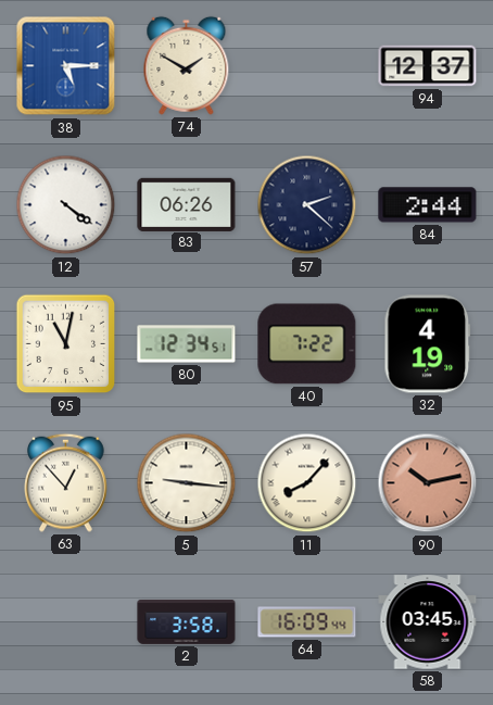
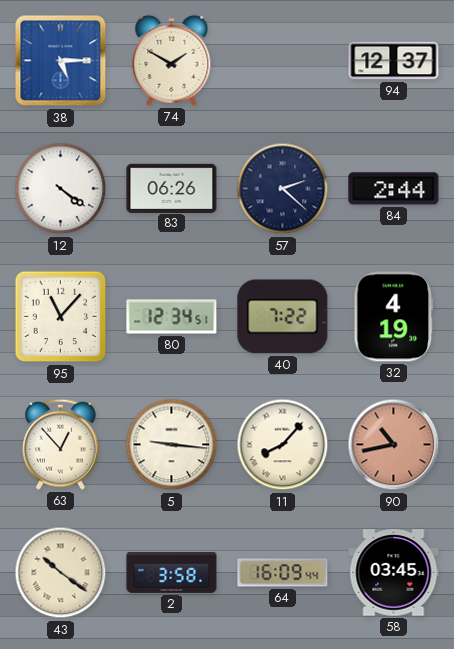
95: 11:02 -> 11:07 (61, 317)
90: 10:13 -> 10:43 (394, 445)
43: none -> 10:21 (61, 573)
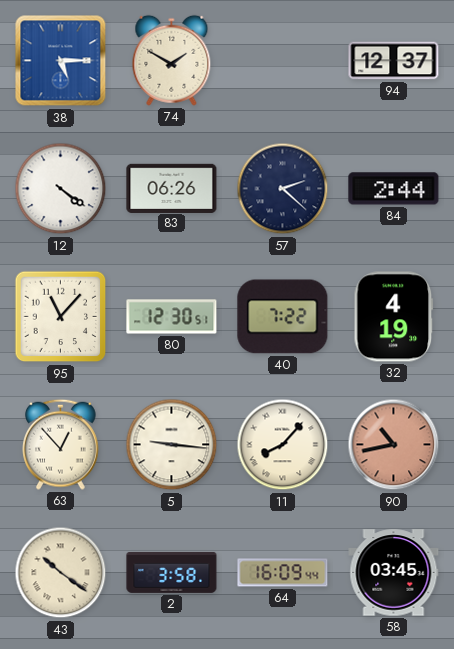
80: 12:34 -> 12:30 (172, 317)
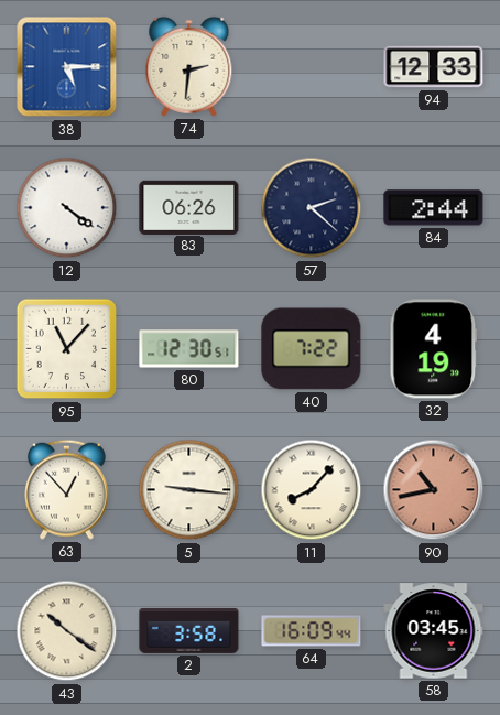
74: 1:50 -> 2:31 (189, 66)
94: 12:37 -> 12:33 (434, 67)
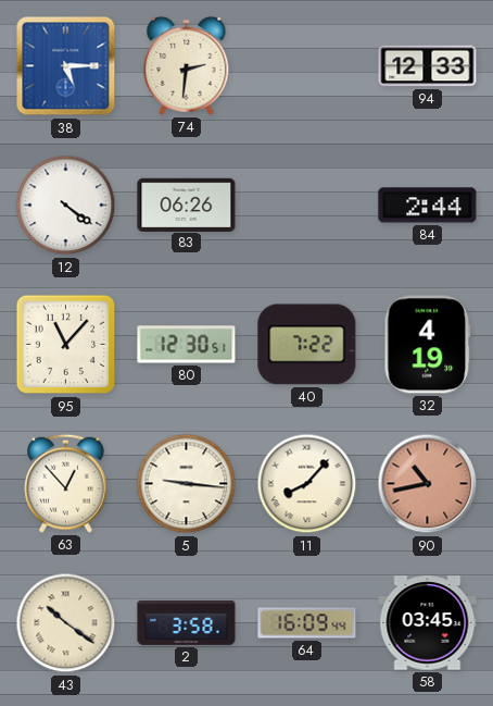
57: 2:22 -> none (312, 208)
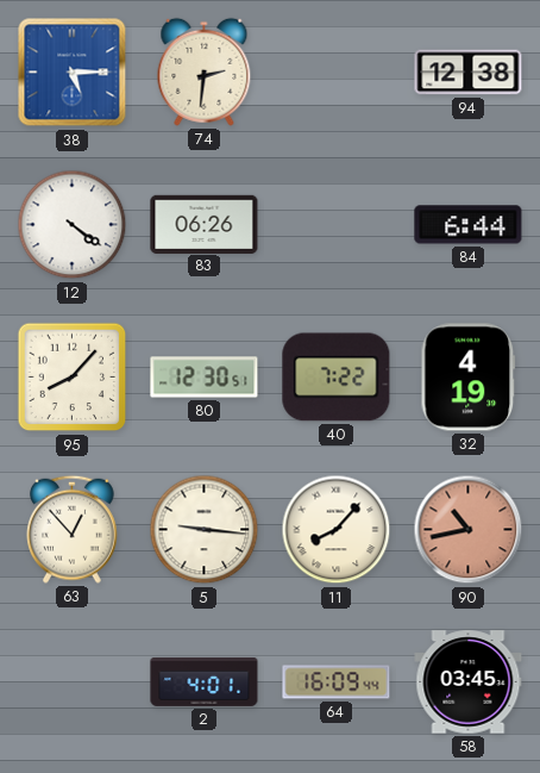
94: 12:33 -> 12:38 (469, 73)
84: 2:44 -> 6:44 (469, 225)
95: 11:07 -> 8:07 (73, 378)
43: 10:21 -> none (66, 623)
2: 3:58 -> 4:01 (205, 681)
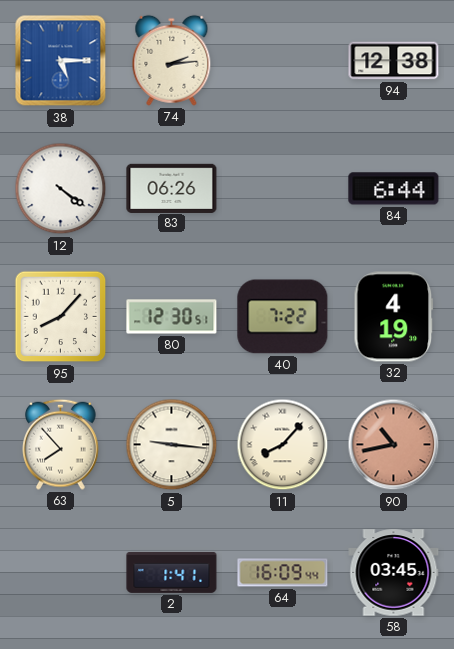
74: 2:31 -> 2:14 (172, 60)
63: 12:53 -> 7:53 (61, 444)
2: 4:01 -> 1:41 (172, 572)
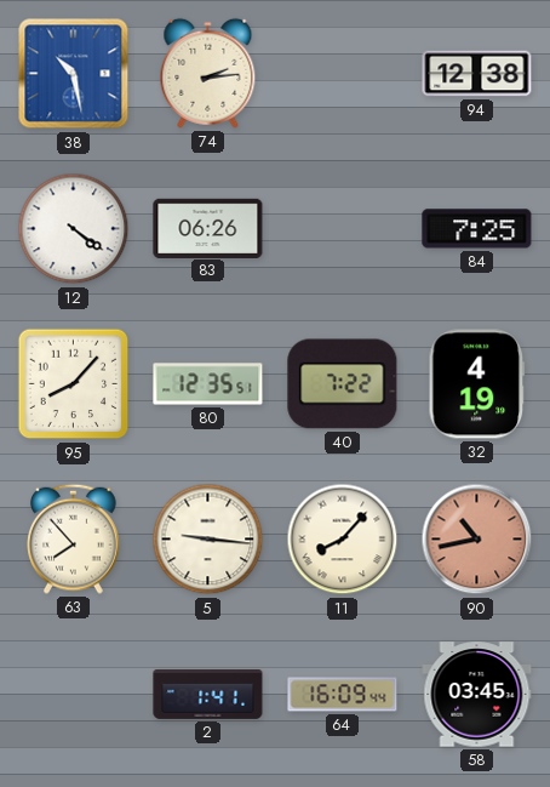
38: 5:15 -> 10:28 (74, 74)
84: 6:44 -> 7:25 (477, 229)
80: 12:30 -> 12:35 (208, 384)
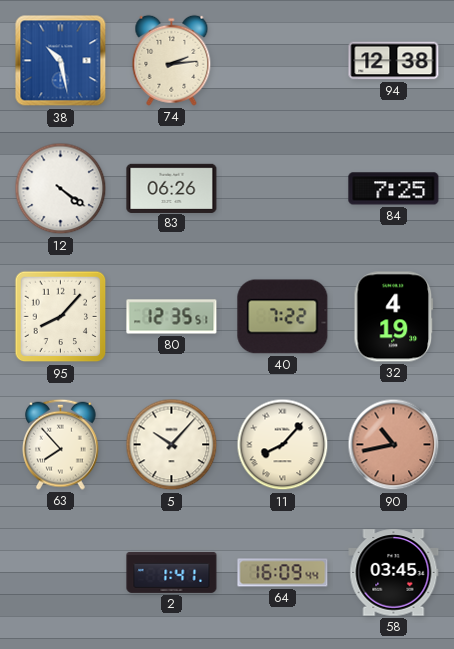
5: 9:16 -> 10:07 (172, 445)
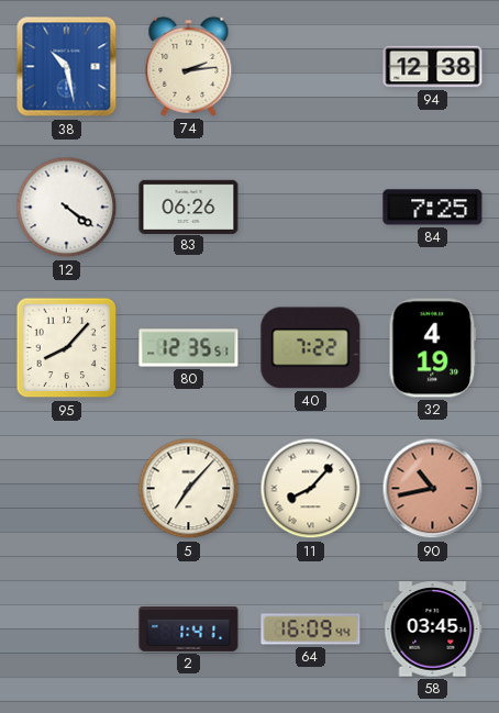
63: 7:53 -> none (61, 444)
5: 10:07 -> 7:07 (189, 489)
